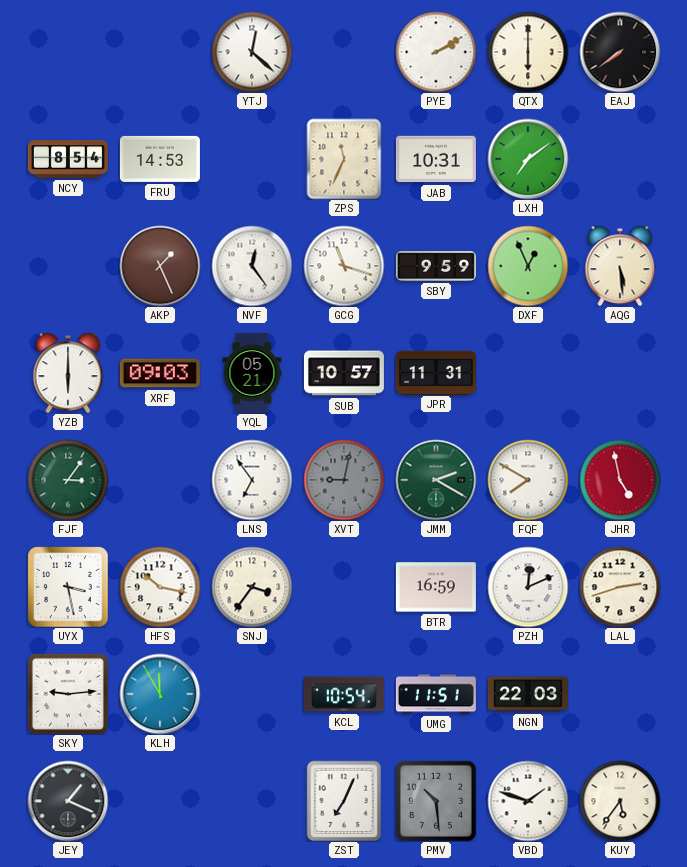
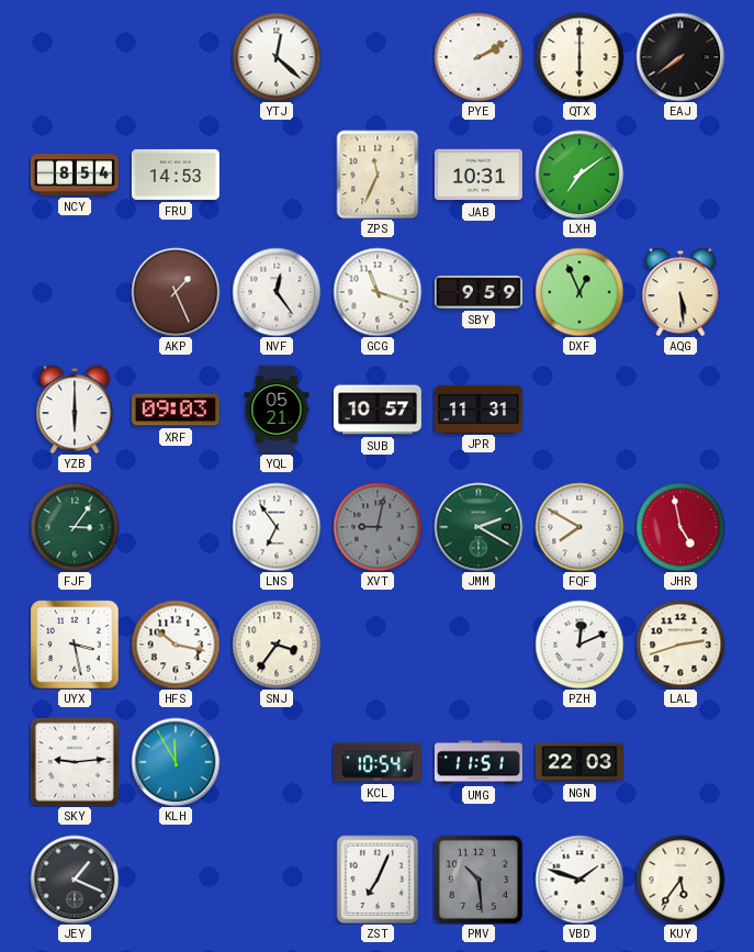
BTR: 16:59 -> none (436, 587)
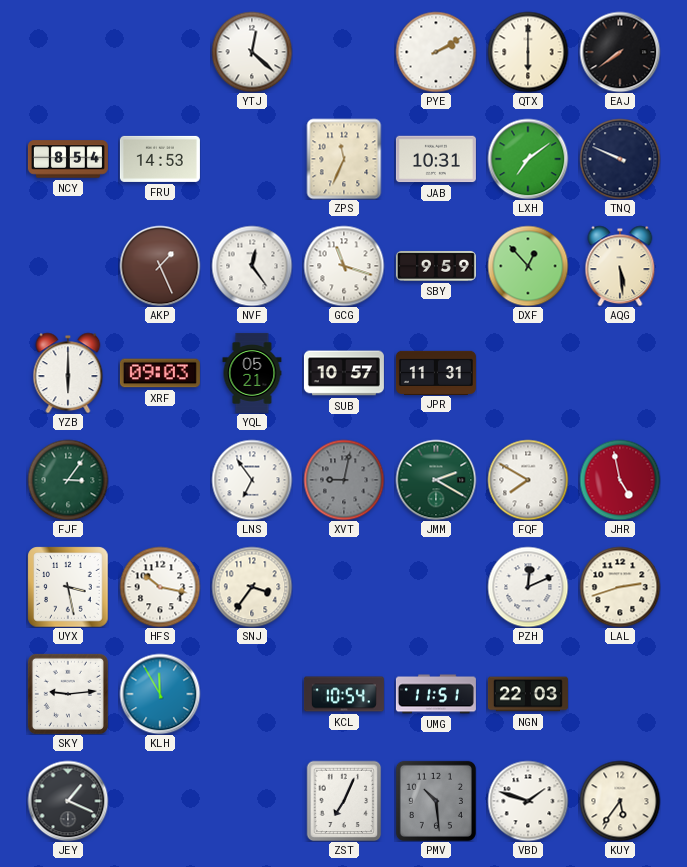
TNQ: none -> 9:49 (620, 159)
DXF: 12:56 -> 12:53 (528, 266)
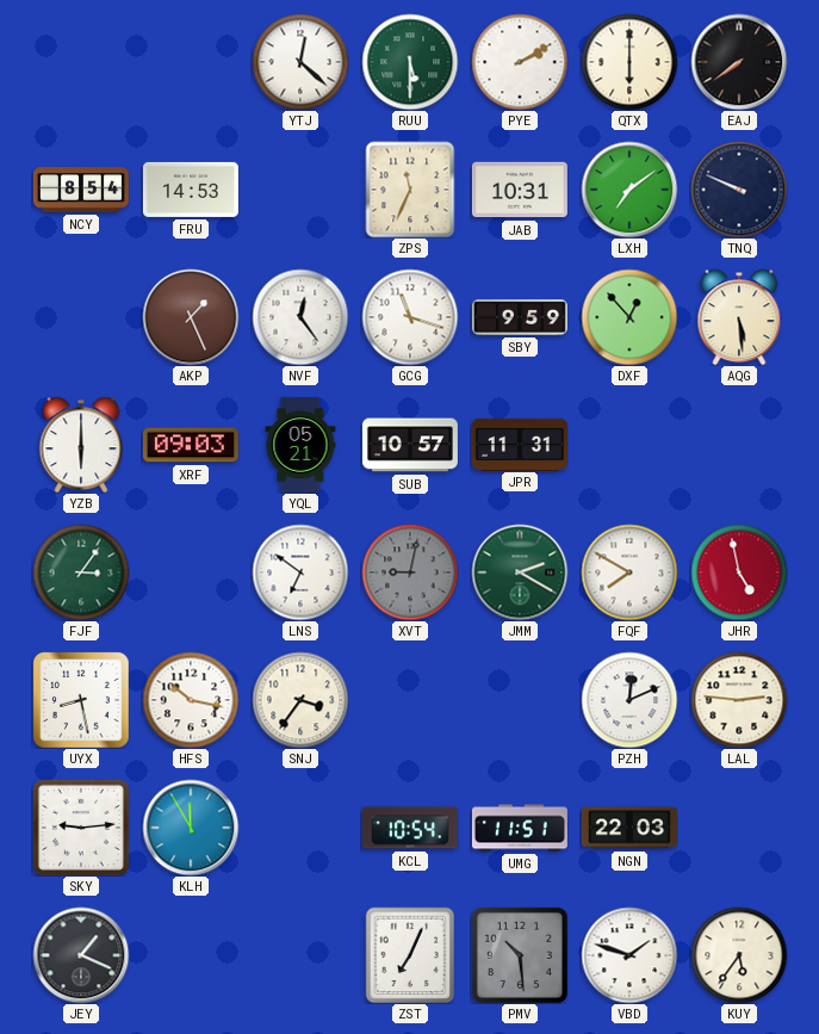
RUU: none -> 5:30 (410, 62)
LNS: 6:54 -> 6:51 (300, 572)
UYX: 3:28 -> 8:28 (81, 700)
LAL: 2:42 -> 2:46 (739, 700)
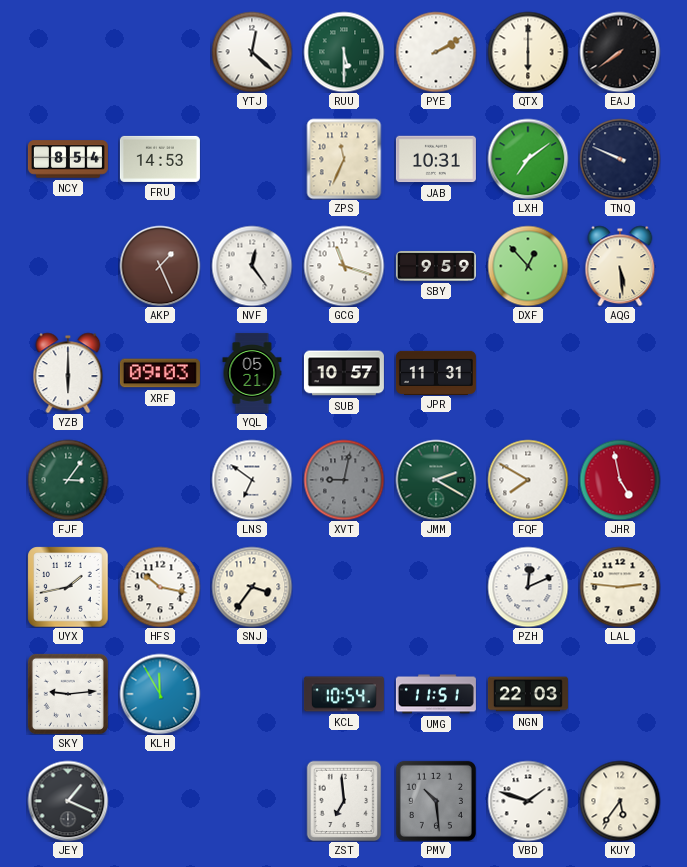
UYX: 8:28 -> 1:43 (68, 587)
ZST: 7:04 -> 6:59 (344, 801)
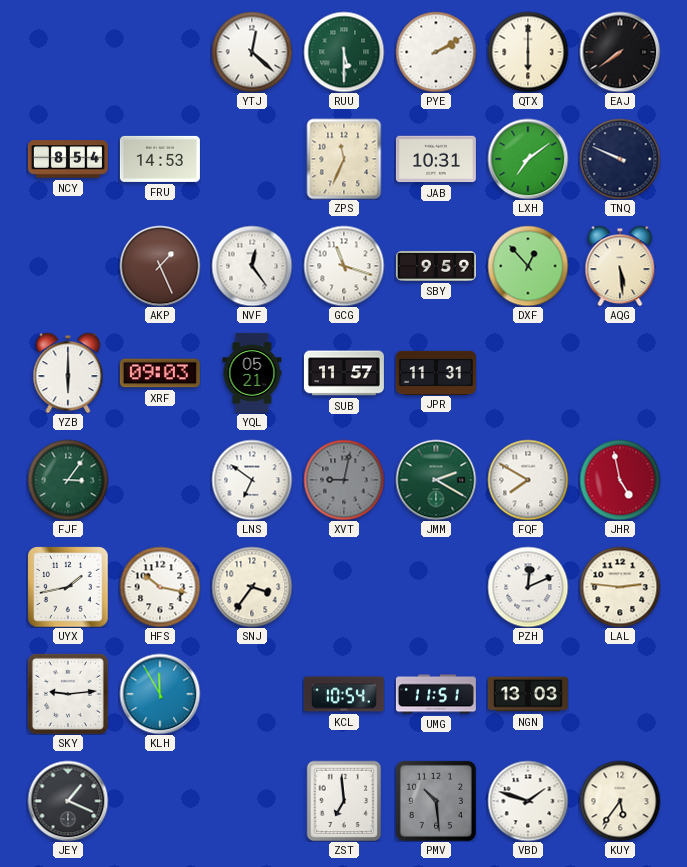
SUB: 10:57 -> 11:57 (344, 373)
NGN: 22:03 -> 13:03 (528, 694)
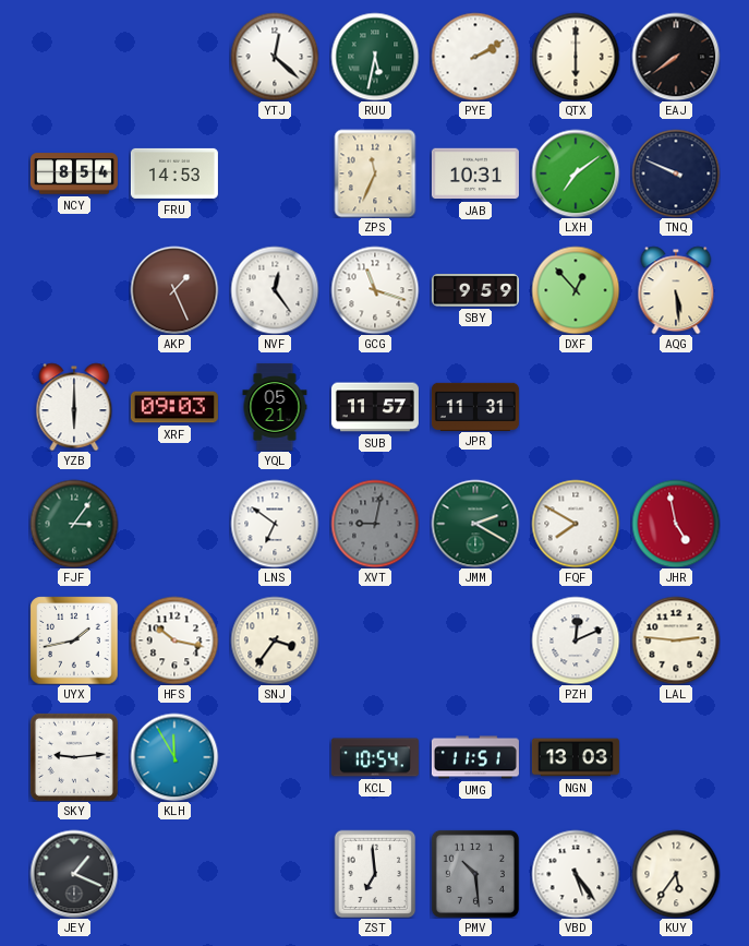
RUU: 5:30 -> 5:32 (375, 57)
VBD: 1:48 -> 5:24 (576, 874)
